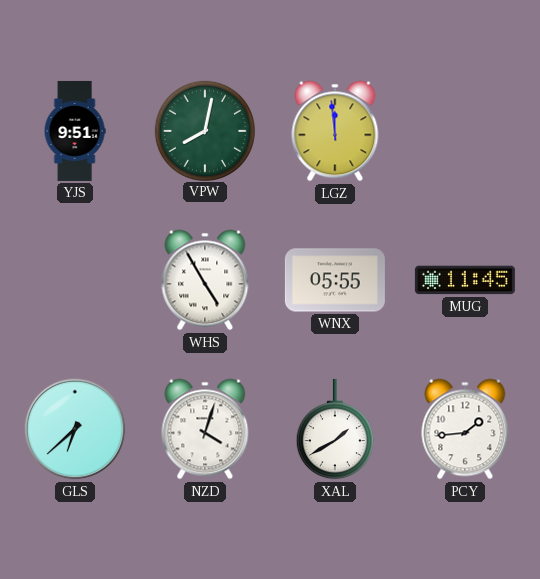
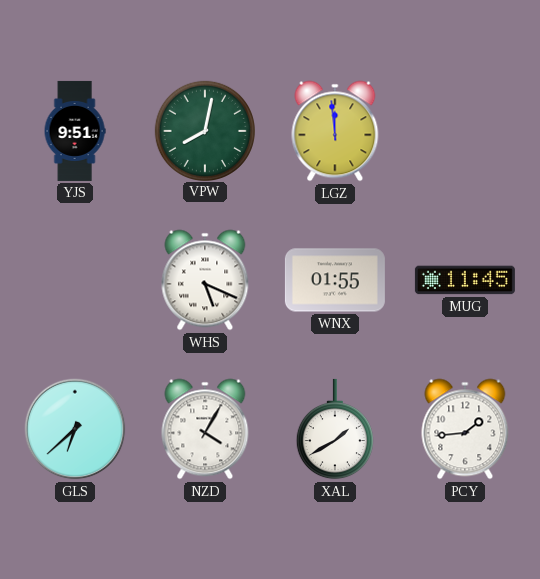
WHS: 4:55 -> 5:19 (205, 280)
WNX: 05:55 -> 01:55 (335, 280)
NZD: 4:03 -> 4:05 (205, 429)
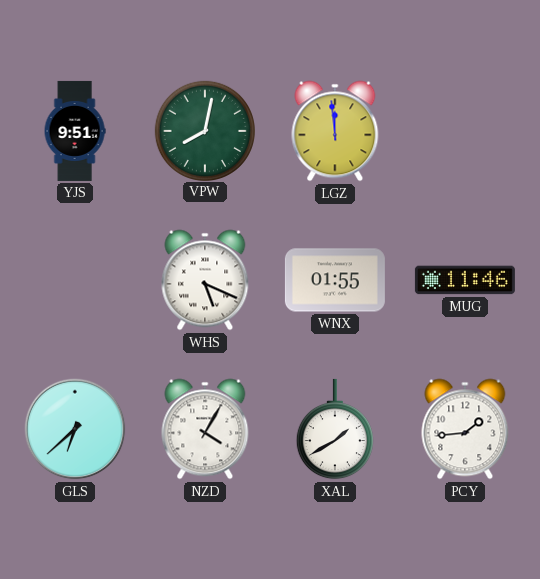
MUG: 11:45 -> 11:46 (465, 280)
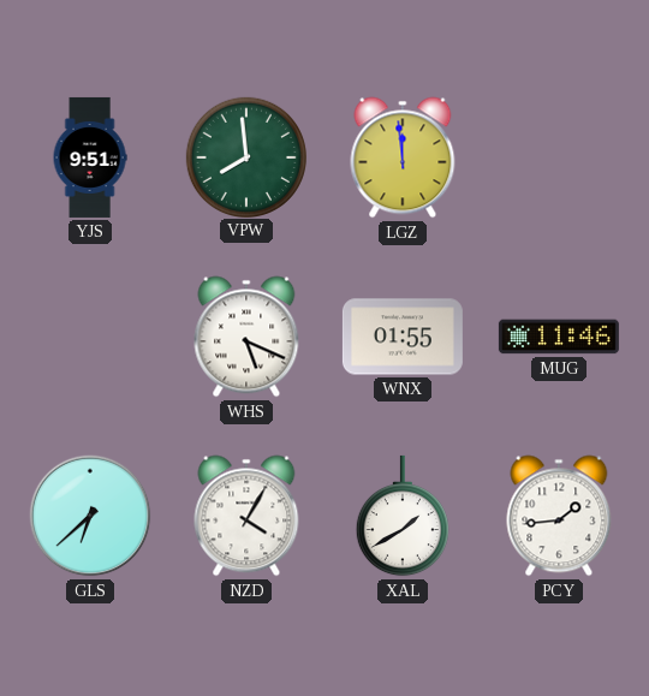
VPW: 8:02 -> 7:59 (245, 156)
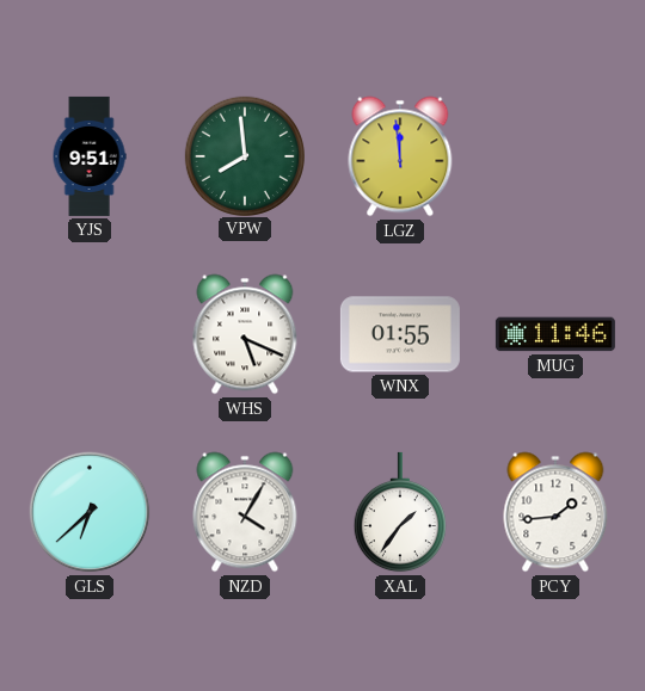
XAL: 1:40 -> 1:36 (400, 512)
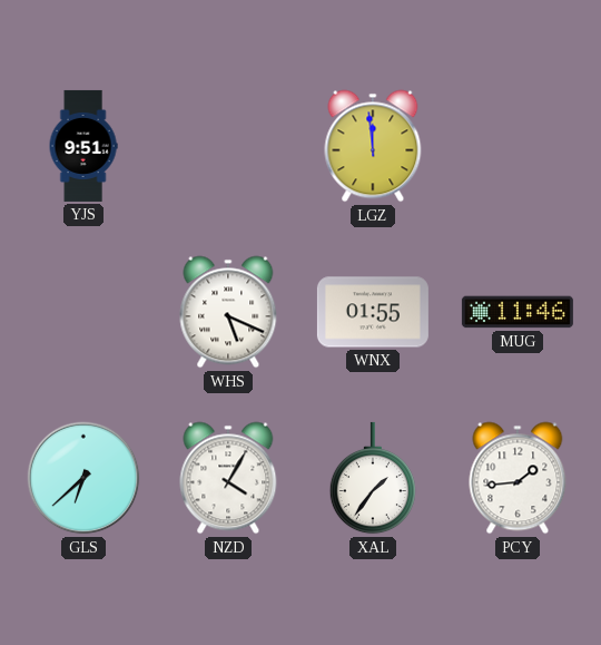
VPW: 7:59 -> none (244, 155)
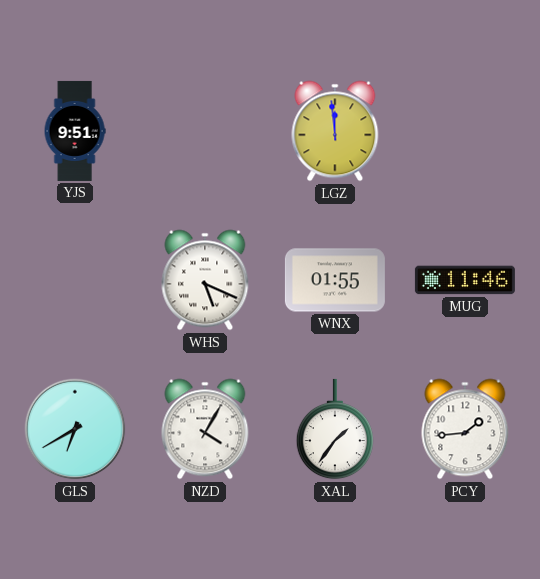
GLS: 6:38 -> 6:40 (75, 429)
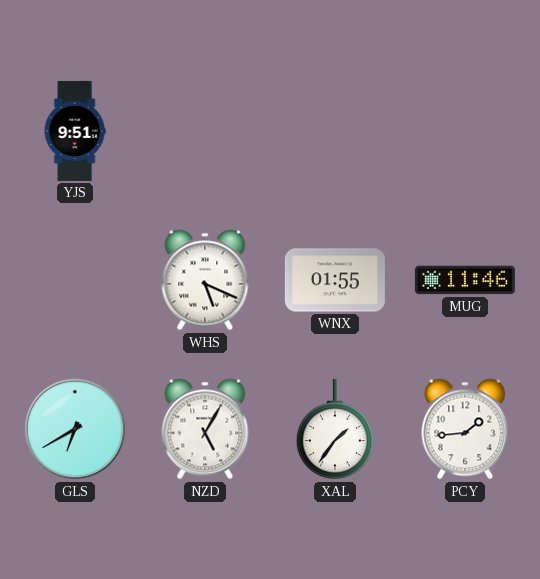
LGZ: 11:59 -> none (335, 131)
NZD: 4:05 -> 5:05 (205, 429)
